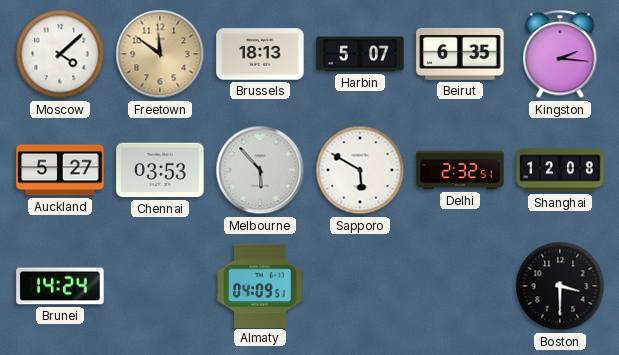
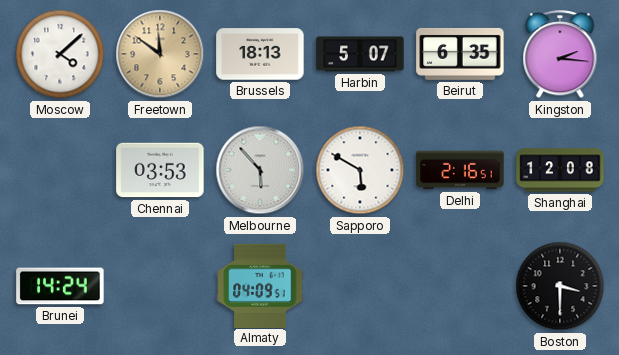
Auckland: 5:27 -> none (60, 170)
Delhi: 2:32 -> 2:16 (460, 170)
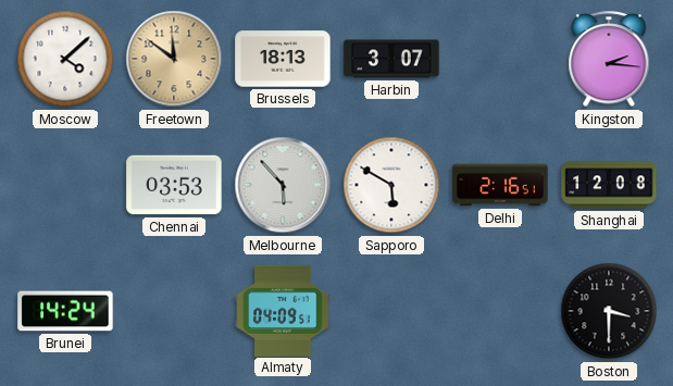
Harbin: 5:07 -> 3:07 (391, 59)
Beirut: 6:35 -> none (460, 54)
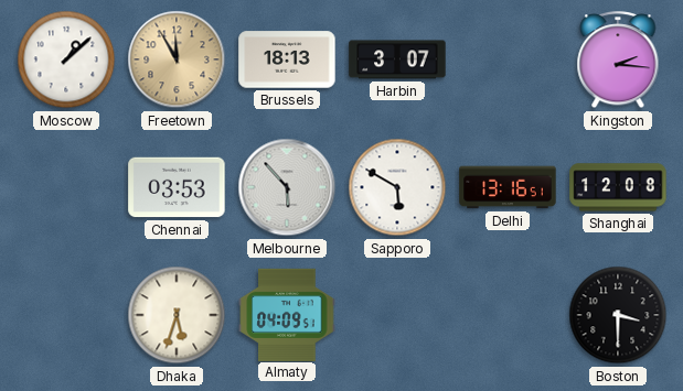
Moscow: 4:08 -> 1:08 (66, 59)
Freetown: 11:51 -> 11:55 (177, 59)
Delhi: 2:16 -> 13:16 (508, 187)
Brunei: 14:24 -> none (65, 311)
Dhaka: none -> 5:33 (177, 315)
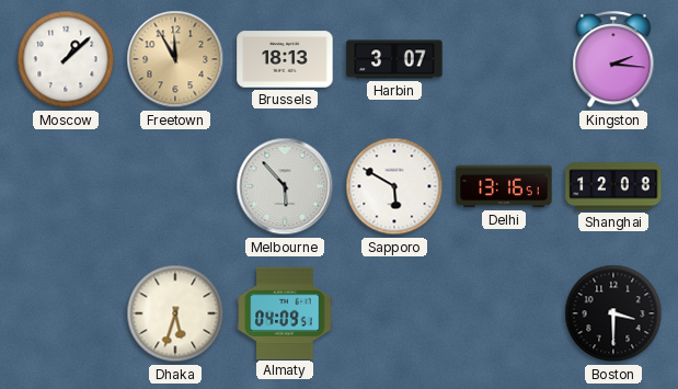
Chennai: 03:53 -> none (177, 187)
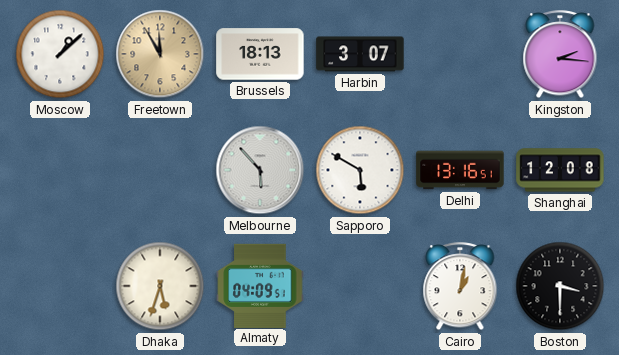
Cairo: none -> 1:02 (460, 287)
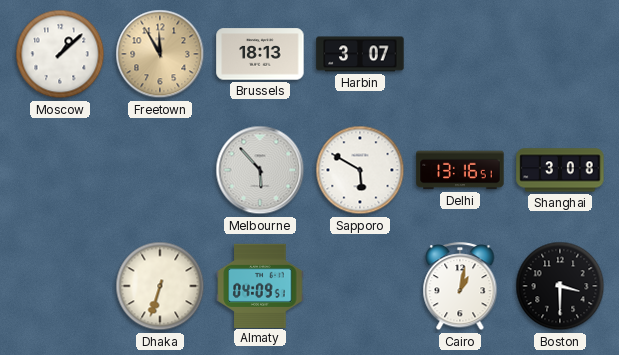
Kingston: 2:16 -> none (560, 55)
Shanghai: 12:08 -> 3:08 (560, 170)
Dhaka: 5:33 -> 6:33 (160, 286)
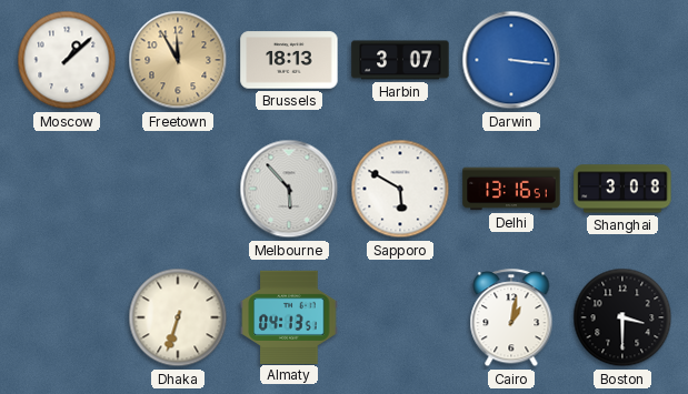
Darwin: none -> 3:16 (511, 60)
Almaty: 04:09 -> 04:13 (289, 316)
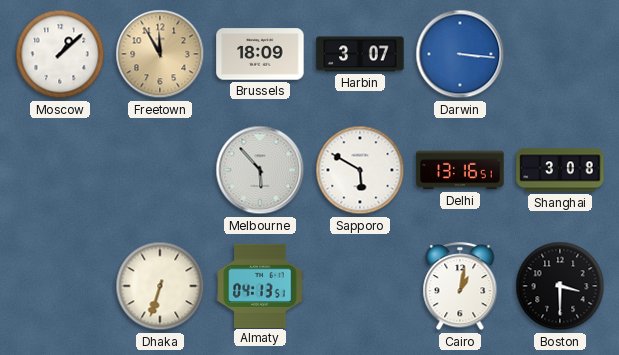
Brussels: 18:13 -> 18:09 (260, 54)
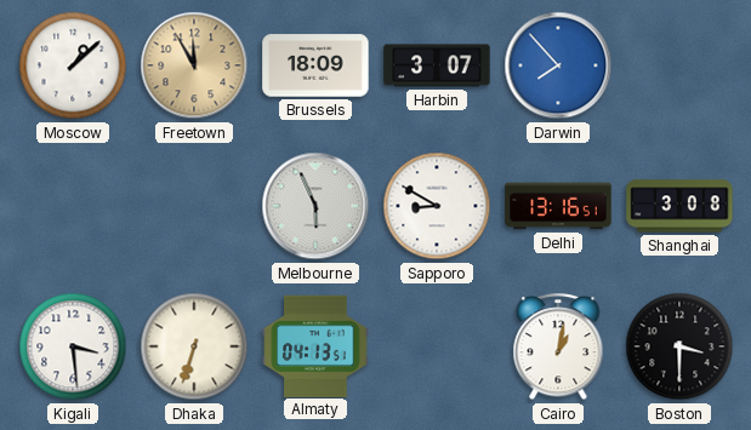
Darwin: 3:16 -> 7:53 (558, 65)
Melbourne: 5:53 -> 5:56 (315, 206)
Sapporo: 5:50 -> 8:50 (437, 206)
Kigali: none -> 3:29 (73, 346)
